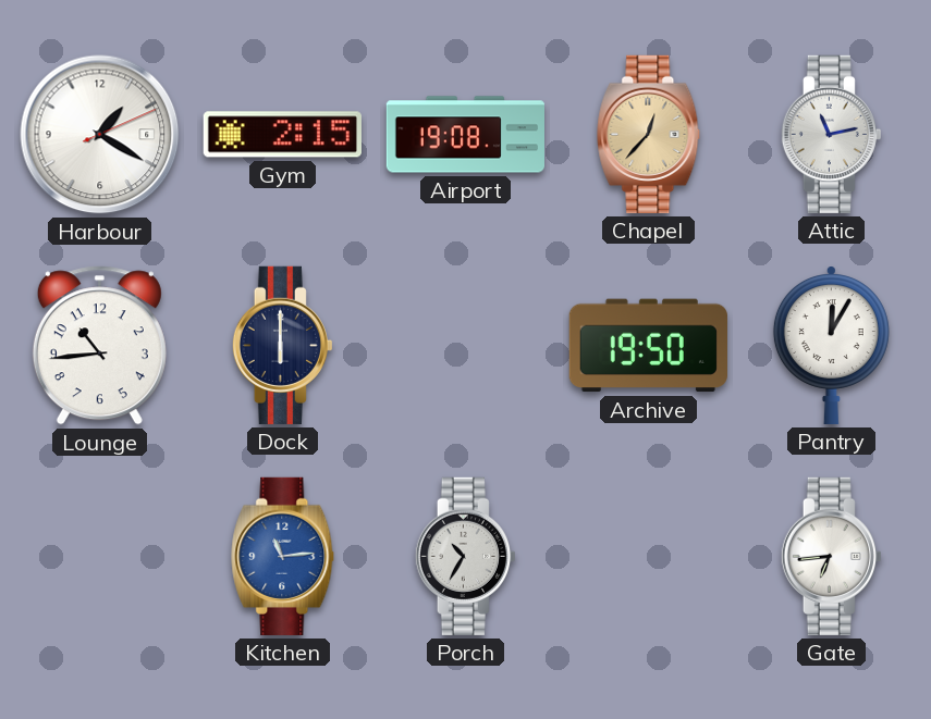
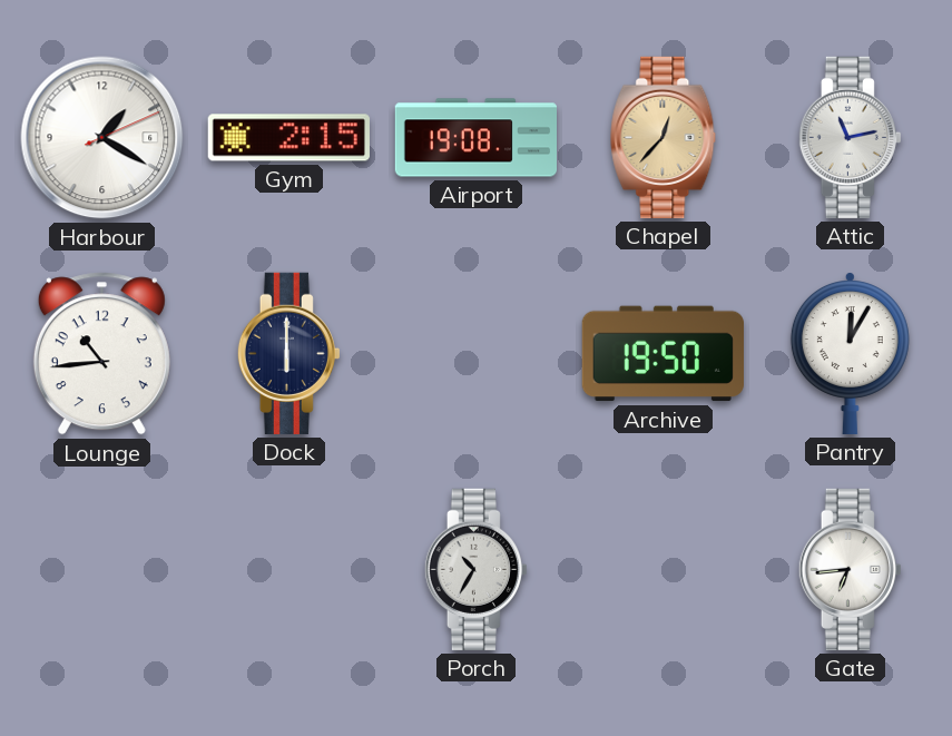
Kitchen: 11:14 -> none (283, 556)
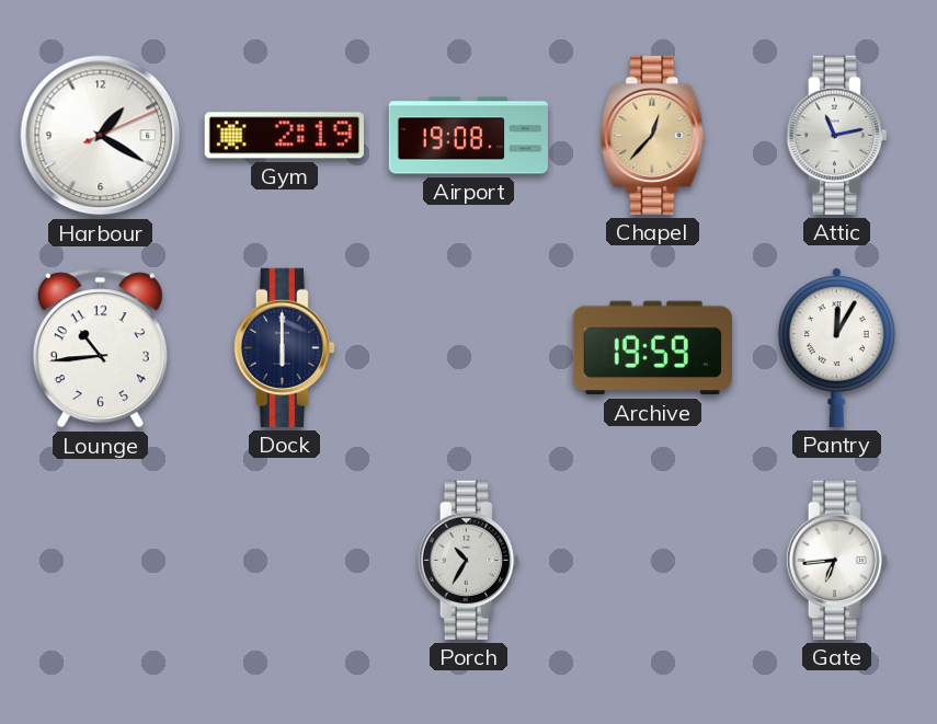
Gym: 2:15 -> 2:19 (284, 136)
Archive: 19:50 -> 19:59 (652, 348)
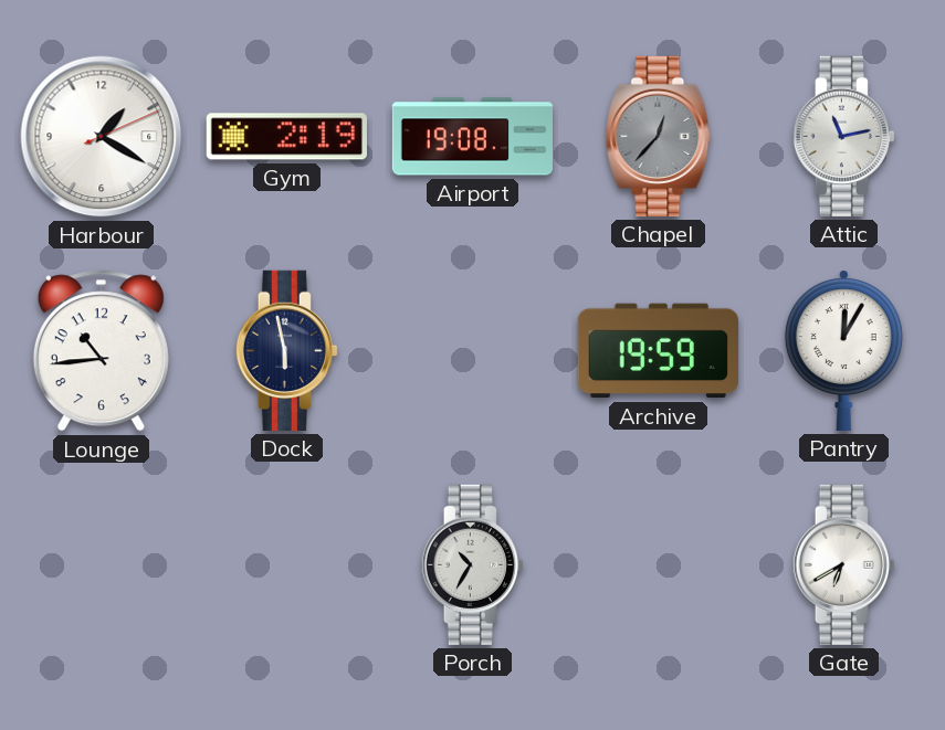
Chapel dial: champagne -> grey (659, 136)
Dock: 6:00 -> 5:58 (286, 350)
Gate: 6:44 -> 6:40 (843, 564)
